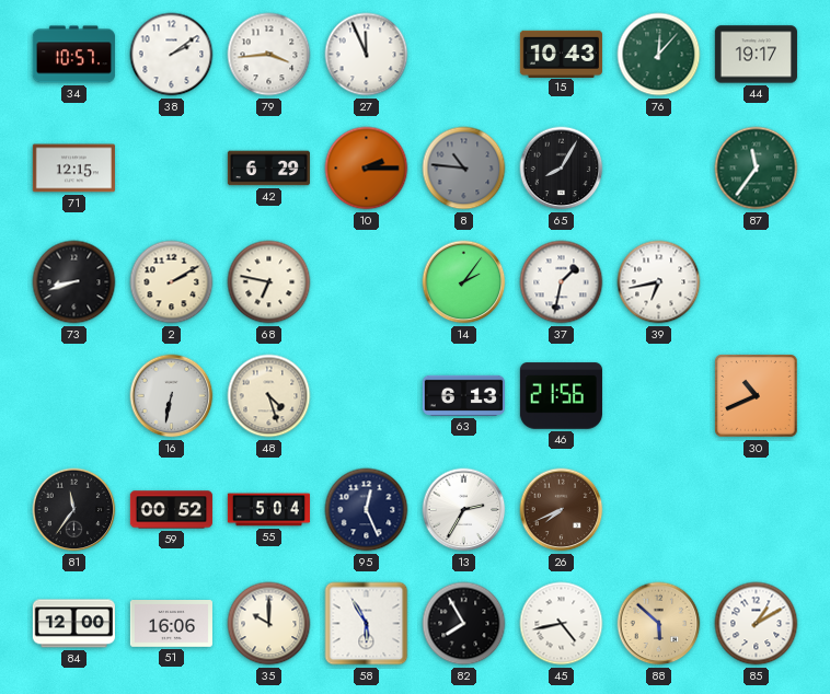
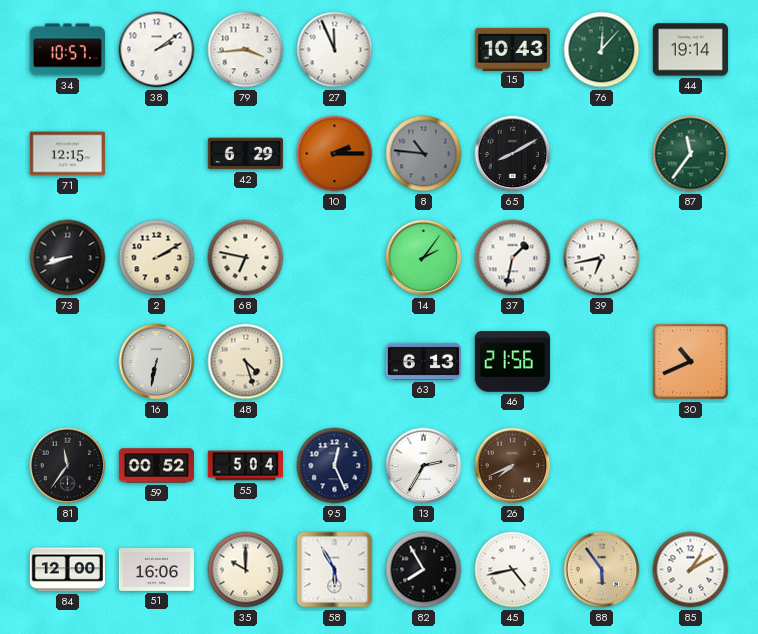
44: 19:17 -> 19:14 (690, 50)
65: 8:05 -> 8:10 (513, 154)
88: 5:52 -> 5:54 (602, 570)
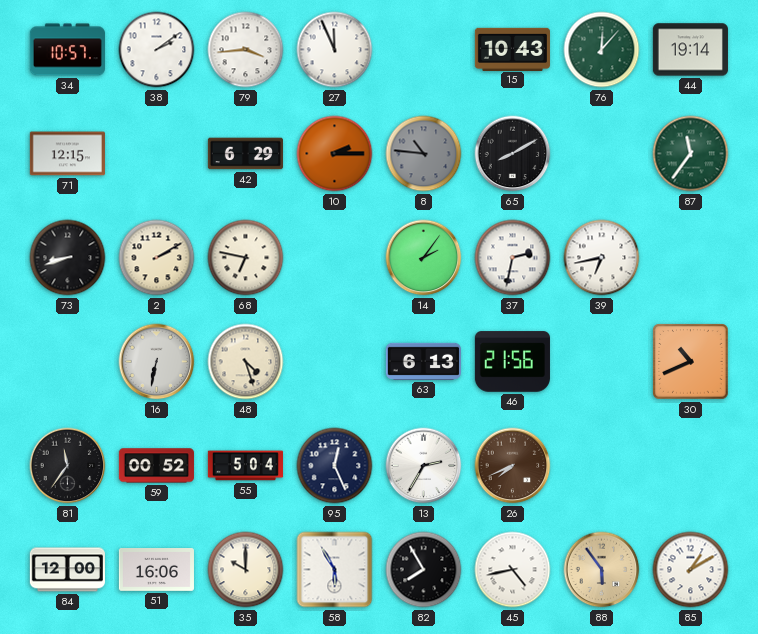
37: 1:32 -> 2:32 (513, 258)
